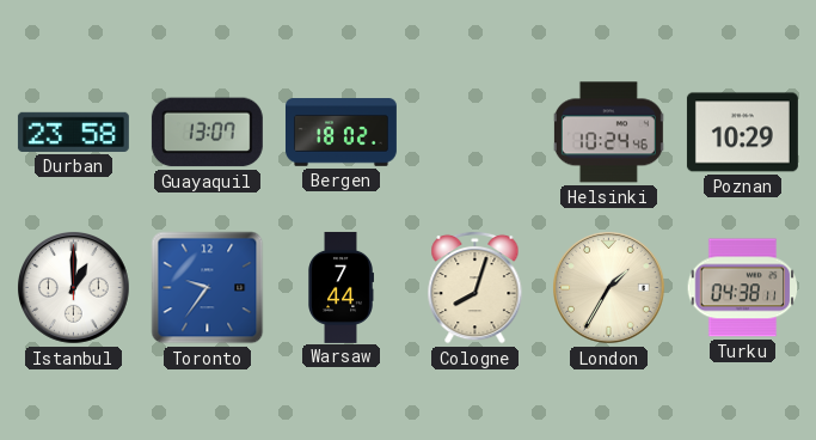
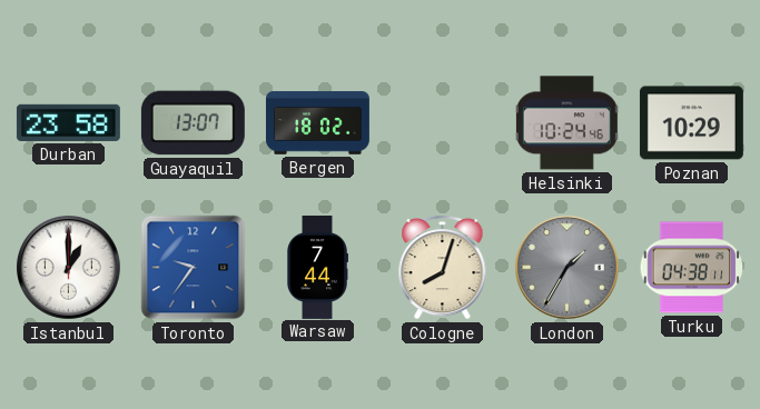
London dial: cream -> grey (567, 268)
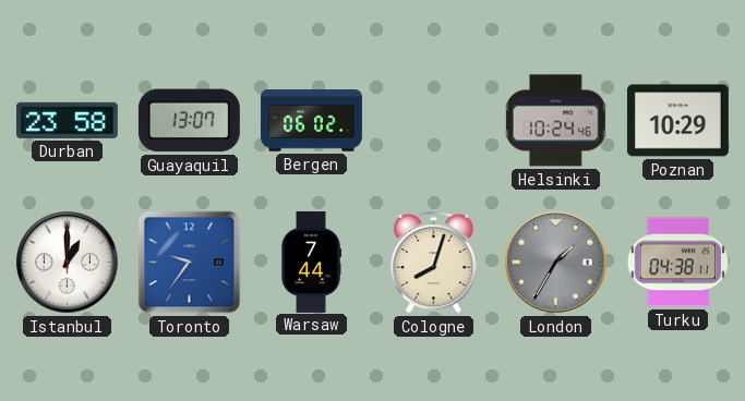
Bergen: 18:02 -> 06:02 (311, 121)
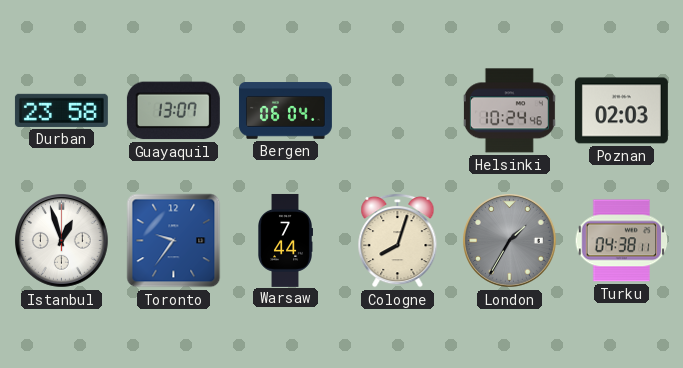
Bergen: 06:02 -> 06:04 (285, 111)
Poznan: 10:29 -> 02:03 (621, 111)
Istanbul: 1:00 -> 12:57 (62, 241)
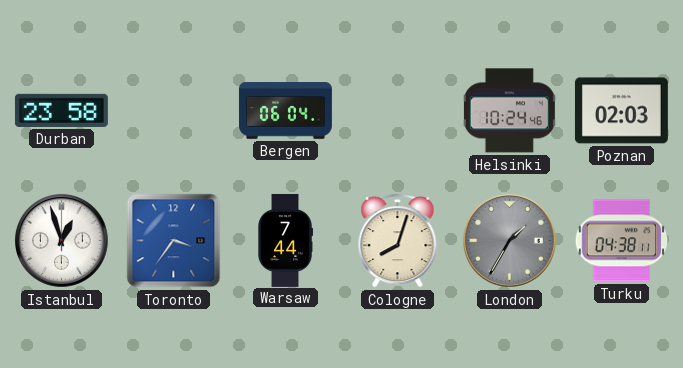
Guayaquil: 13:07 -> none (173, 111)
Toronto: 9:36 -> 3:36 (174, 241)
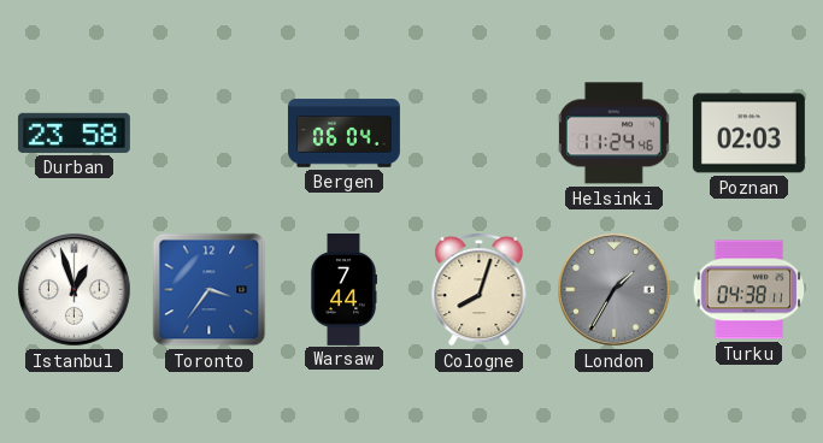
Helsinki: 10:24 -> 11:24 (613, 134)
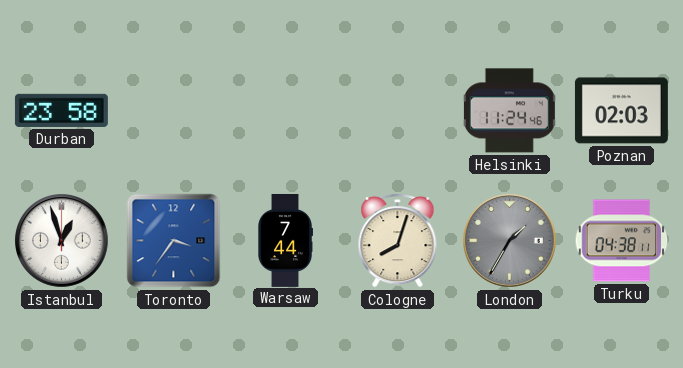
Bergen: 06:04 -> none (343, 134)
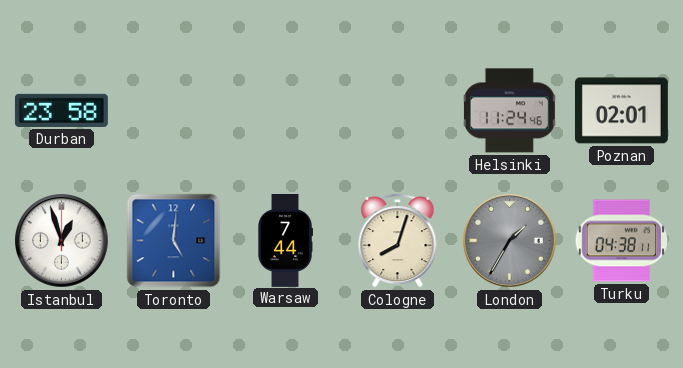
Poznan: 02:03 -> 02:01 (621, 111)
Toronto: 3:36 -> 5:01 (174, 241)
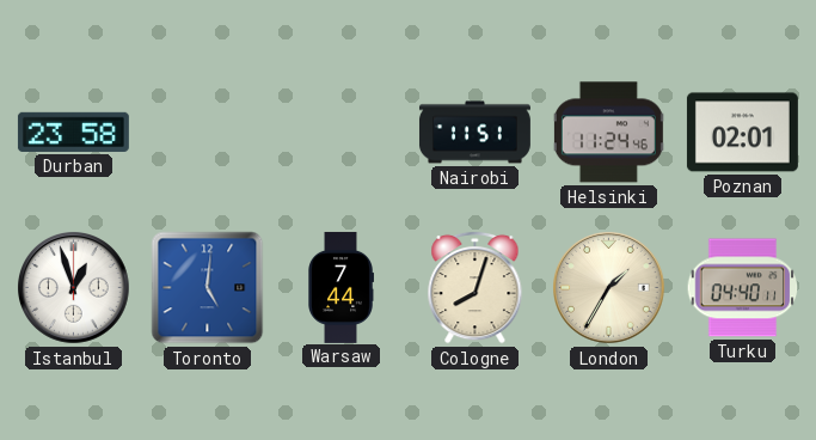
Nairobi: none -> 11:51 (474, 133)
London dial: grey -> cream (609, 288)
Turku: 04:38 -> 04:40 (743, 288)
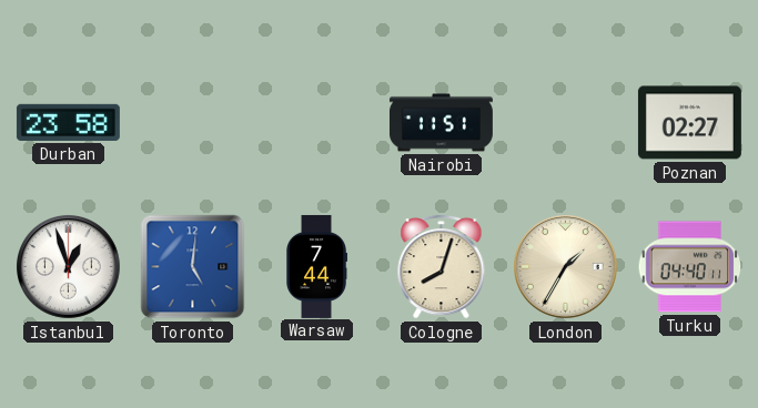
Helsinki: 11:24 -> none (608, 133)
Poznan: 02:01 -> 02:27 (689, 123)
